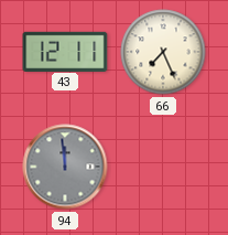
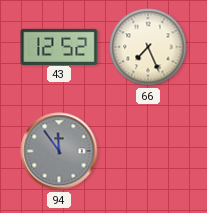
43: 12:11 -> 12:52 (59, 46)
94: 11:59 -> 11:54 (59, 151)
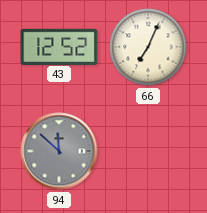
66: 7:26 -> 7:04 (148, 47)
94: 11:54 -> 11:52 (59, 151)
